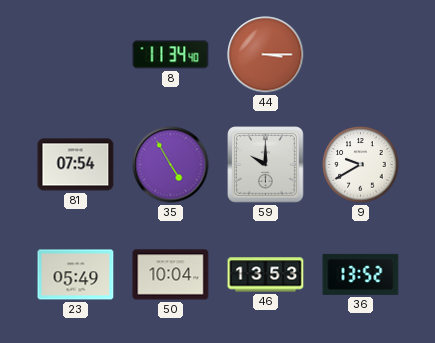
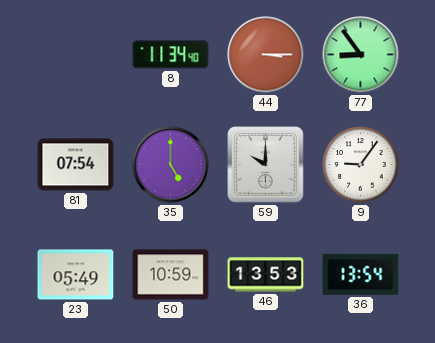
77: none -> 8:54 (361, 55)
35: 4:55 -> 5:00 (171, 165)
9: 9:40 -> 9:06 (361, 165)
50: 10:04 -> 10:59 (171, 275)
36: 13:52 -> 13:54 (361, 274)
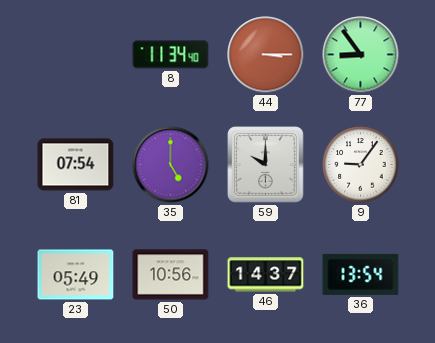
50: 10:59 -> 10:56 (171, 275)
46: 13:53 -> 14:37 (266, 275)
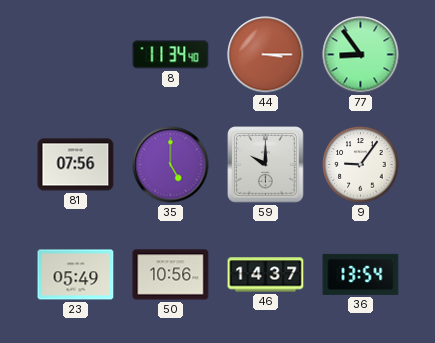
81: 07:54 -> 07:56 (76, 165)
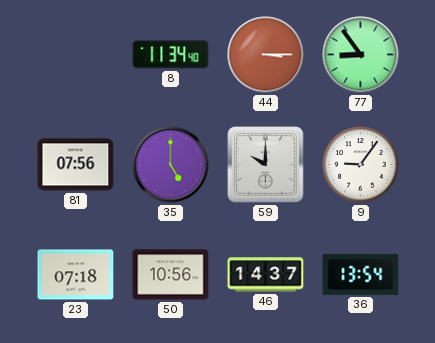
23: 05:49 -> 07:18 (76, 275)
